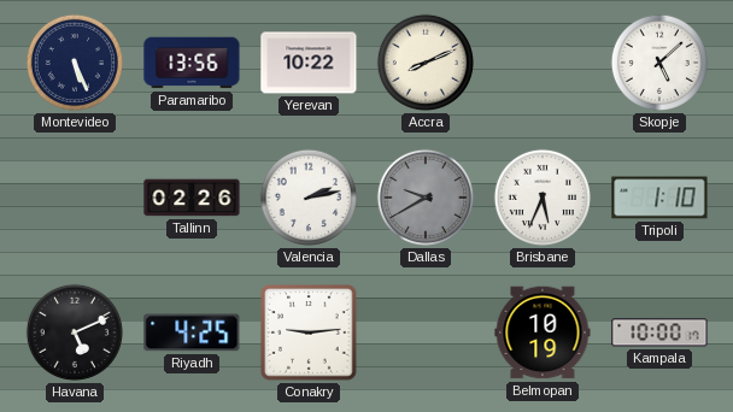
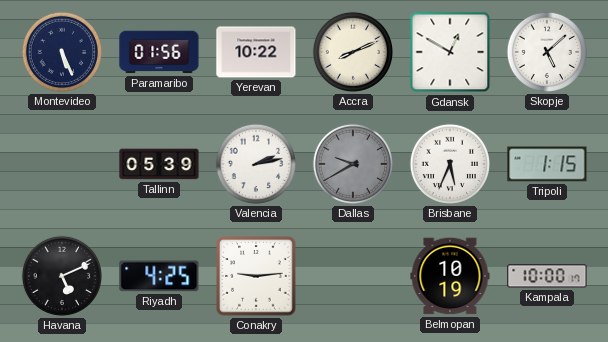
Paramaribo: 13:56 -> 01:56 (159, 52)
Gdansk: none -> 12:50 (450, 52)
Tallinn: 02:26 -> 05:39 (159, 164)
Tripoli: 1:10 -> 1:15 (547, 164)
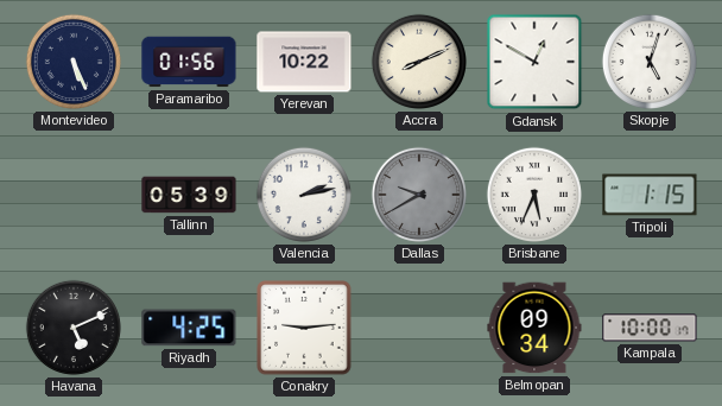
Skopje: 5:08 -> 5:03 (650, 62)
Belmopan: 10:19 -> 09:34 (534, 328)
